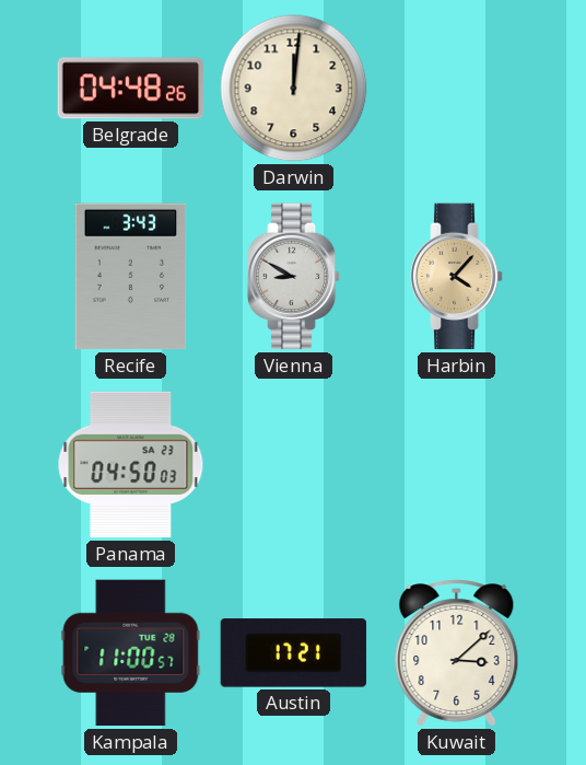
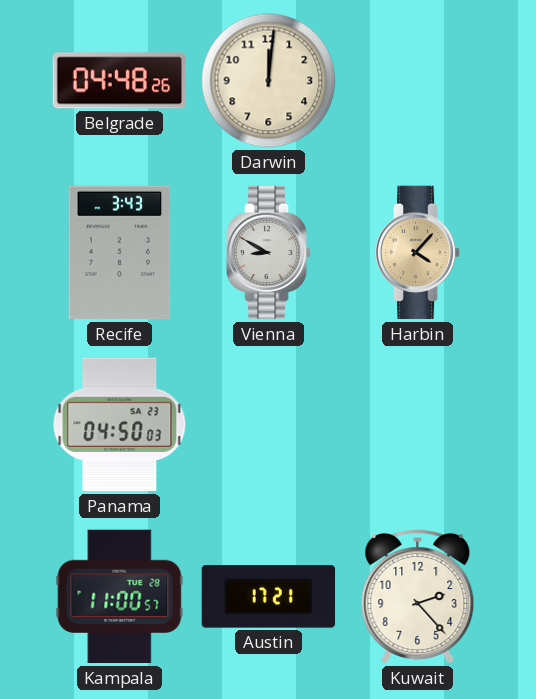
Kuwait: 3:08 -> 2:23 (418, 597)
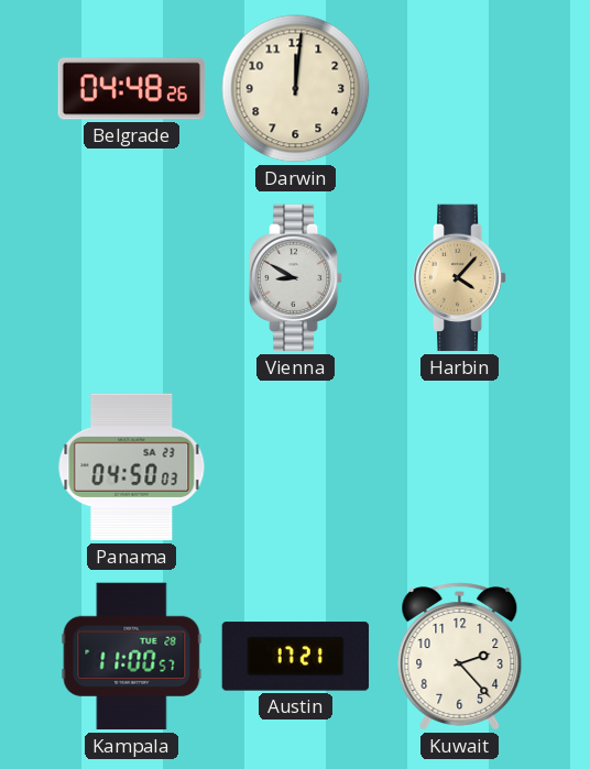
Recife: 3:43 -> none (120, 253)
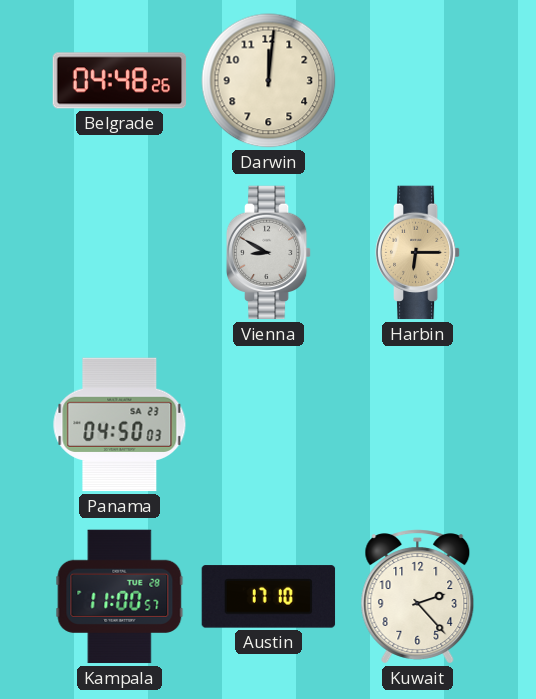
Harbin: 4:07 -> 6:15 (418, 253)
Austin: 17:21 -> 17:10 (269, 597)
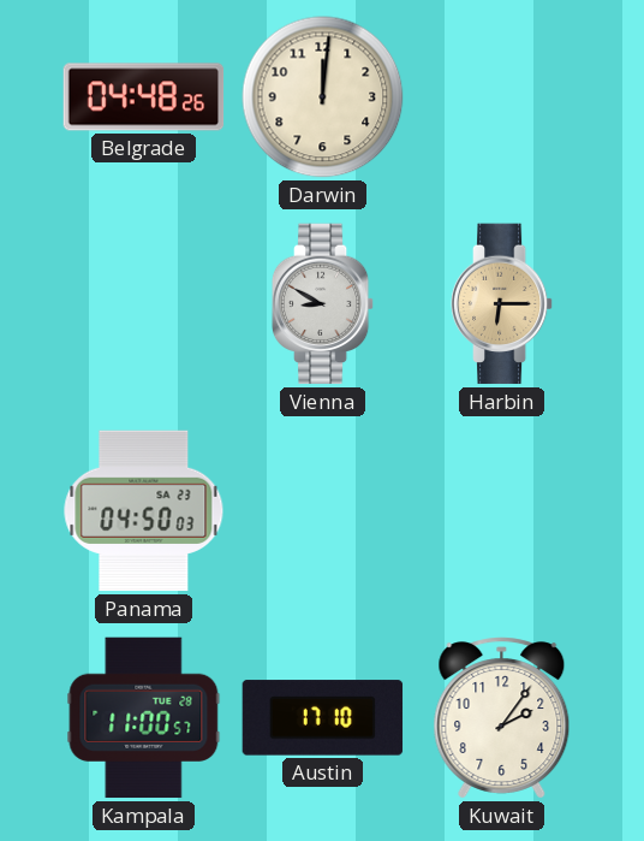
Kuwait: 2:23 -> 2:06 (502, 718)
